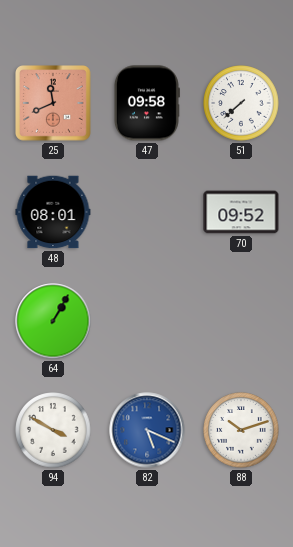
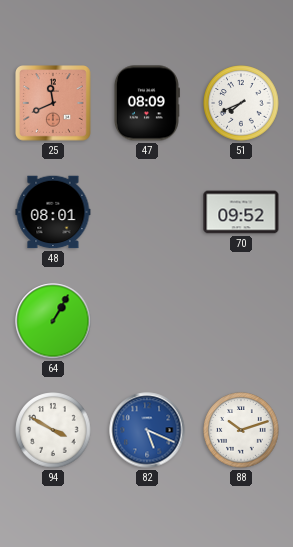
47: 09:58 -> 08:09 (146, 103)
51: 7:38 -> 7:41 (241, 103)
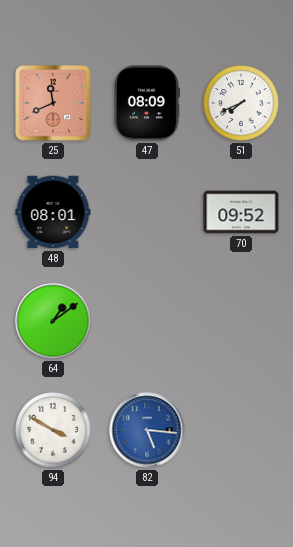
64: 1:05 -> 1:09 (53, 321)
82: 5:19 -> 5:16 (147, 430)
88: 10:12 -> none (241, 430)
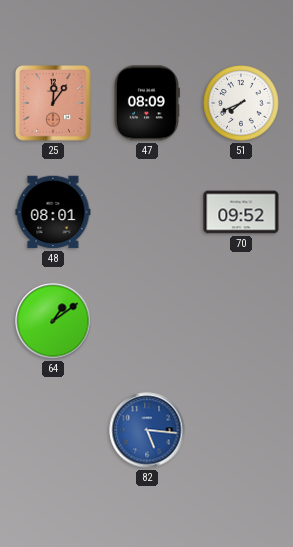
25: 11:41 -> 12:06 (53, 103)
94: 3:50 -> none (53, 430)
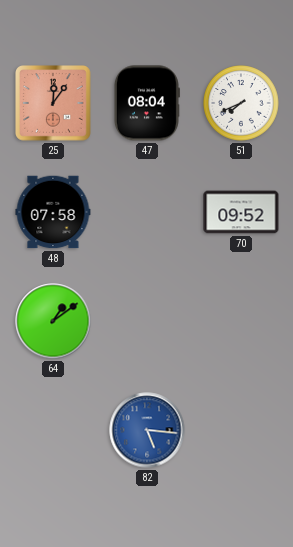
47: 08:09 -> 08:04 (146, 103)
48: 08:01 -> 07:58 (53, 212)
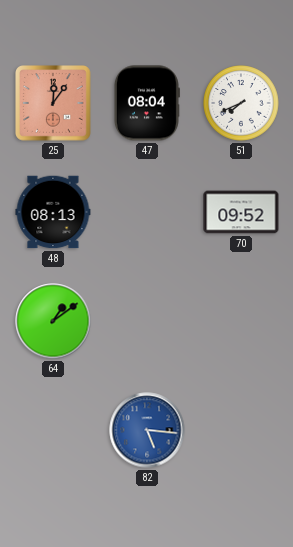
48: 07:58 -> 08:13 (53, 212)
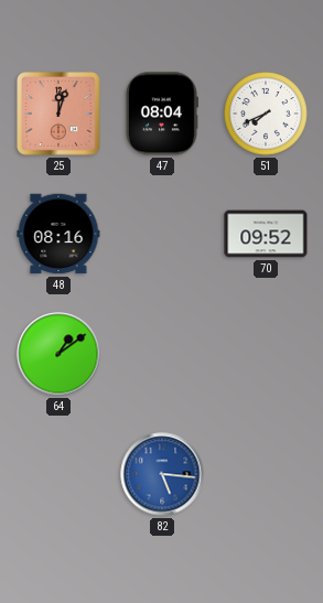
25: 12:06 -> 12:03 (58, 114)
48: 08:13 -> 08:16 (58, 234)
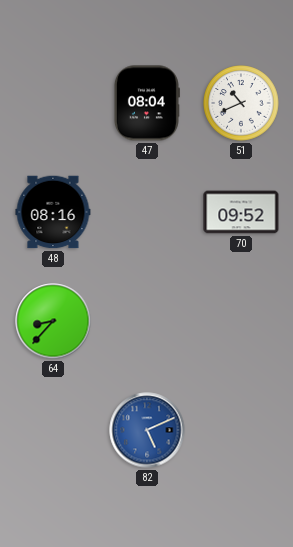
25: 12:03 -> none (58, 114)
51: 7:41 -> 10:41 (241, 103)
64: 1:09 -> 8:37 (53, 321)
82: 5:16 -> 5:11 (147, 430)
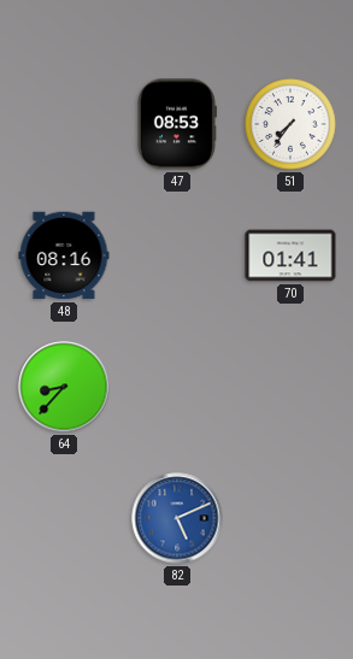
47: 08:04 -> 08:53 (176, 124)
51: 10:41 -> 7:36 (290, 124)
70: 09:52 -> 01:41 (290, 255)
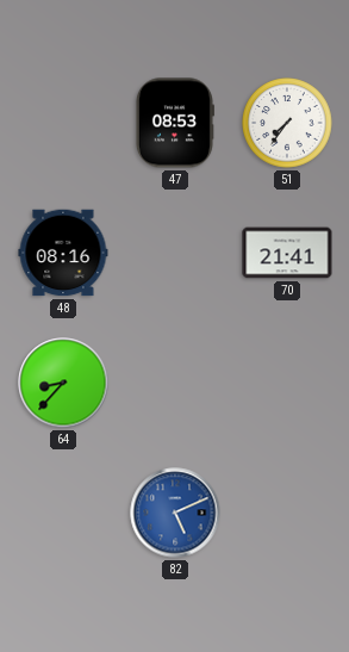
70: 01:41 -> 21:41 (287, 253)
